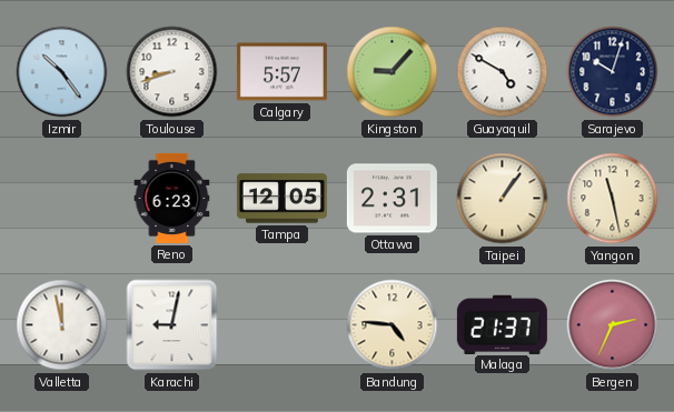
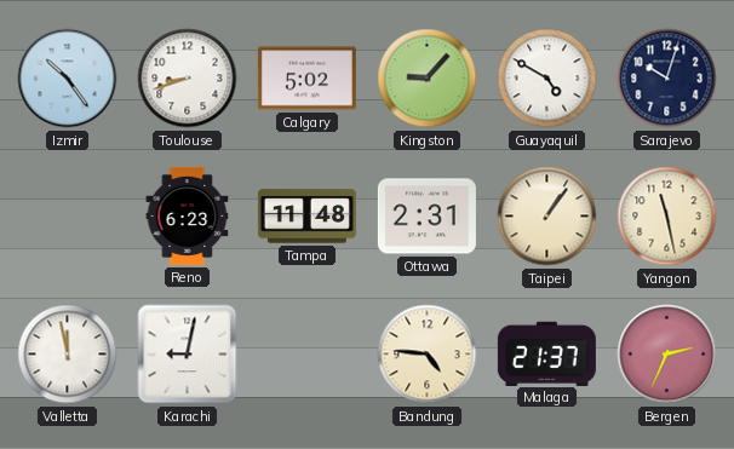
Calgary: 5:57 -> 5:02 (306, 79)
Tampa: 12:05 -> 11:48 (306, 217)
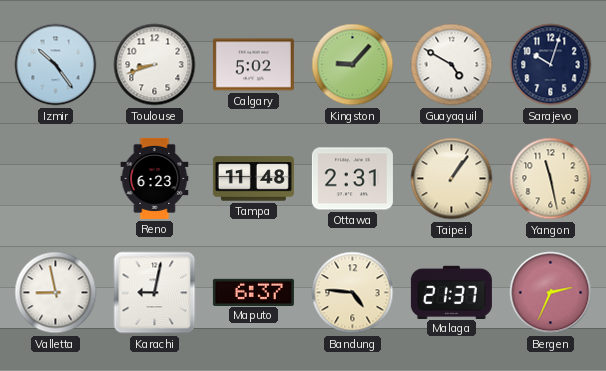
Valletta: 11:58 -> 8:58 (56, 293)
Maputo: none -> 6:37 (253, 292)
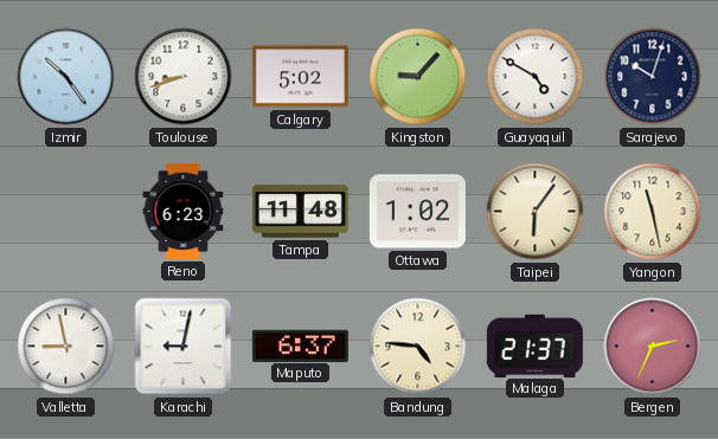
Ottawa: 2:31 -> 1:02 (417, 212)
Taipei: 1:06 -> 6:06 (536, 212)
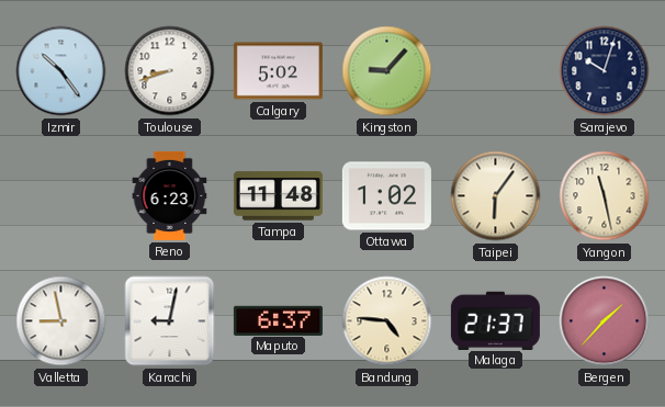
Guayaquil: 4:50 -> none (536, 77)
Bergen: 2:34 -> 1:37 (605, 321)
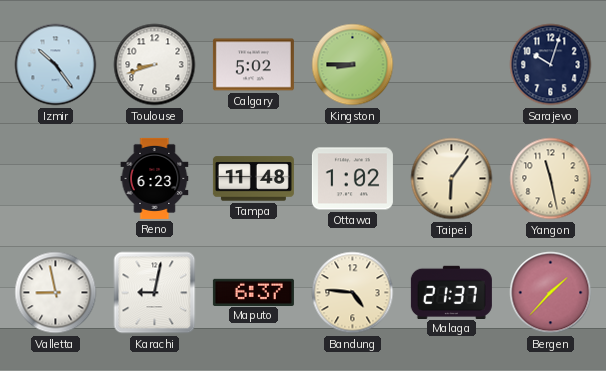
Kingston: 9:07 -> 8:45 (353, 65)
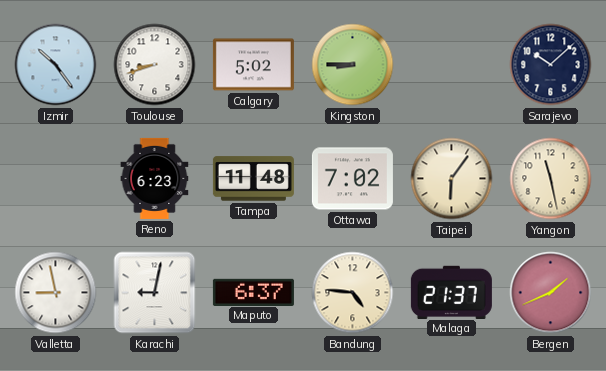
Sarajevo: 10:03 -> 10:08 (551, 65)
Ottawa: 1:02 -> 7:02 (352, 179)
Bergen: 1:37 -> 1:41 (551, 293)
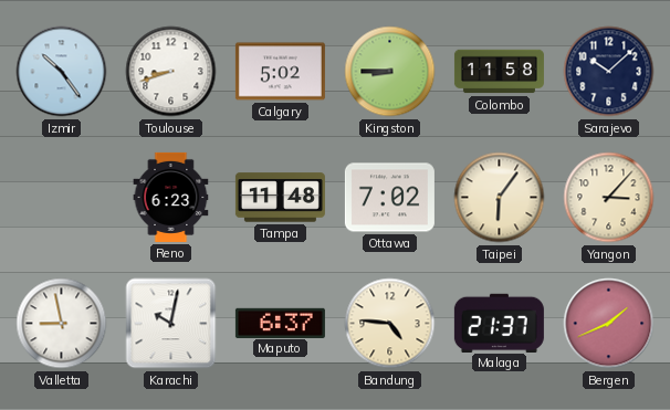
Colombo: none -> 11:58 (499, 72)
Yangon: 11:28 -> 3:07 (609, 198)
Karachi: 9:02 -> 10:02 (171, 324)
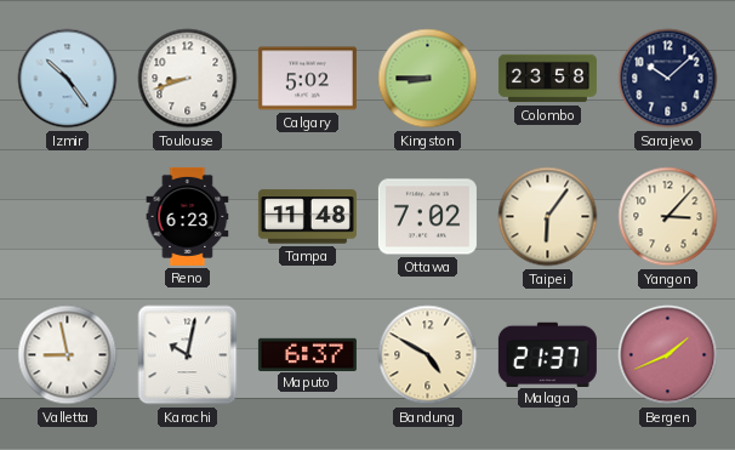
Colombo: 11:58 -> 23:58 (547, 79)
Bandung: 4:46 -> 4:50 (428, 355)
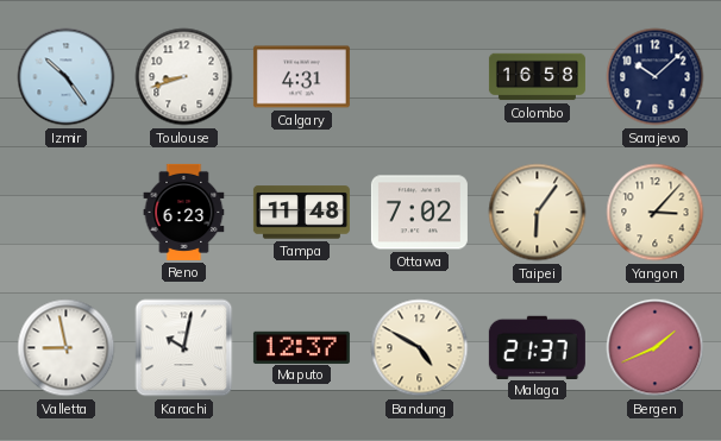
Calgary: 5:02 -> 4:31 (301, 77)
Kingston: 8:45 -> none (428, 79)
Colombo: 23:58 -> 16:58 (537, 77)
Maputo: 6:37 -> 12:37 (301, 347)
